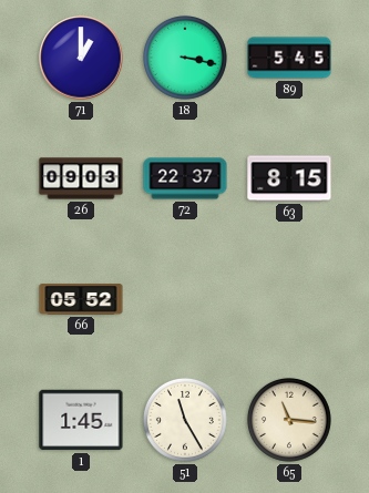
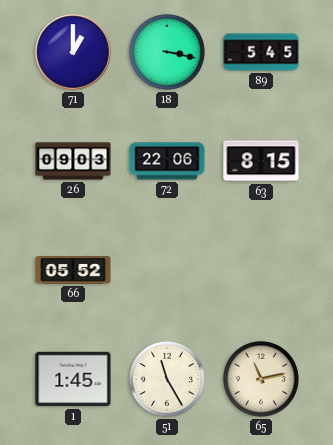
72: 22:37 -> 22:06 (167, 161)
65: 11:16 -> 11:13 (261, 379)
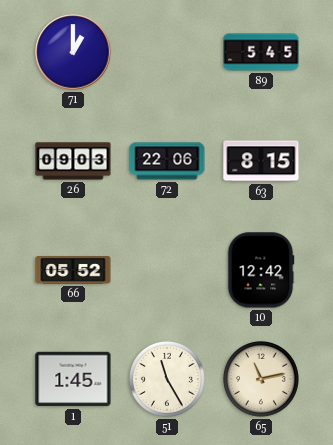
18: 3:17 -> none (167, 52)
10: none -> 12:42 (261, 270)
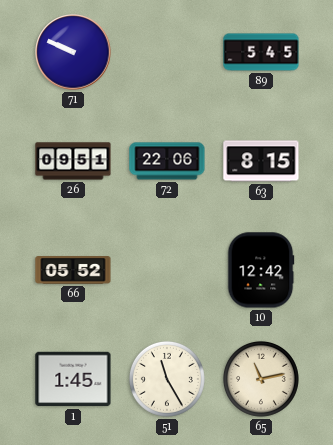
71: 1:00 -> 9:49 (73, 52)
26: 09:03 -> 09:51 (73, 161)
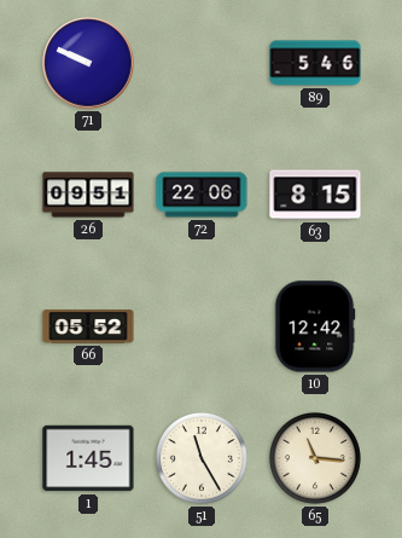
89: 5:45 -> 5:46 (315, 63)
65: 11:13 -> 11:16 (315, 458)
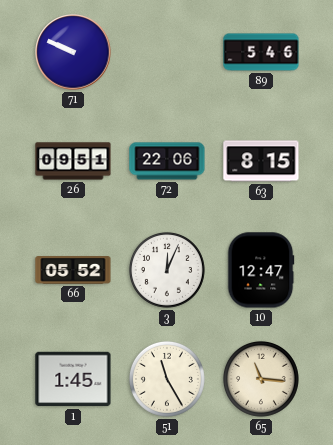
3: none -> 12:04 (167, 270)
10: 12:42 -> 12:47 (261, 270)
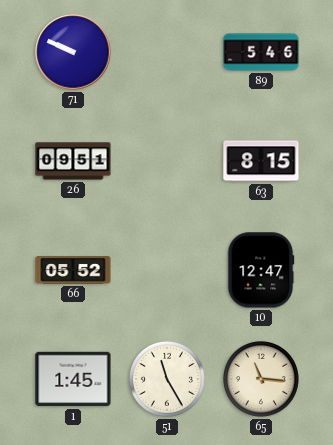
72: 22:06 -> none (167, 161)
3: 12:04 -> none (167, 270)
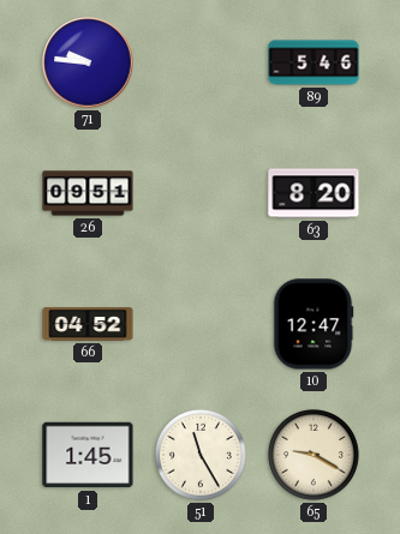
71: 9:49 -> 9:46 (88, 62)
63: 8:15 -> 8:20 (314, 193)
66: 05:52 -> 04:52 (88, 324)
65: 11:16 -> 9:20 (314, 455)
